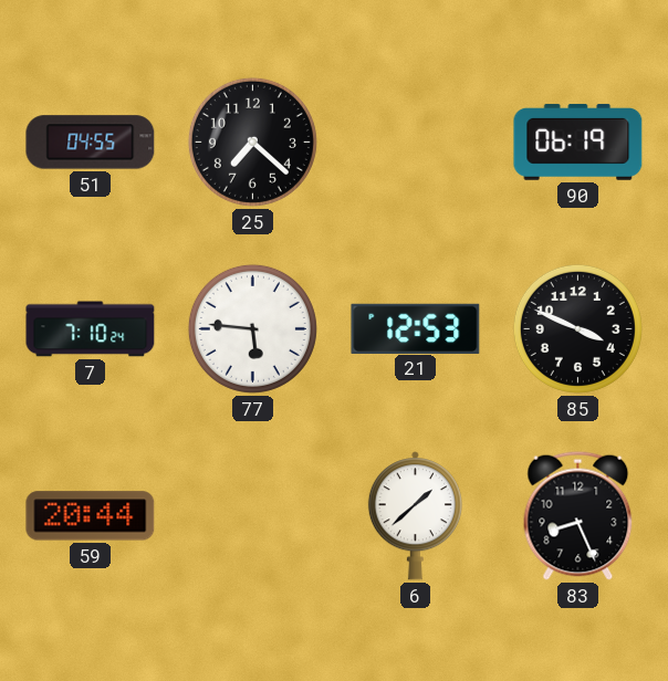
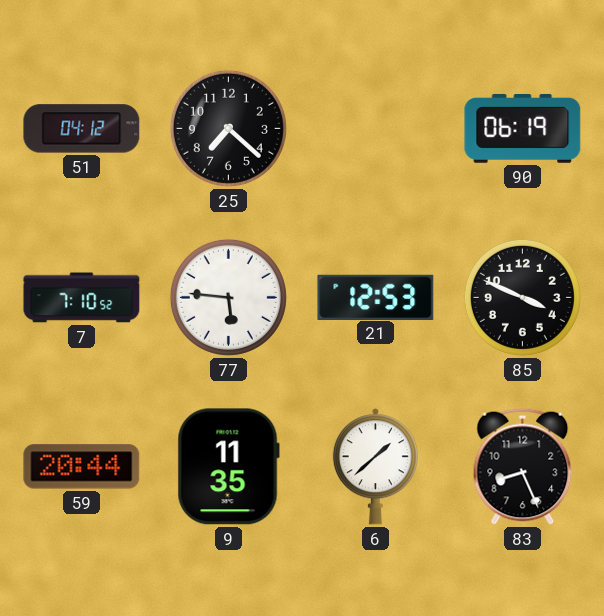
51: 04:55 -> 04:12 (82, 129)
7: 7:10:24 -> 7:10:52 (82, 298)
9: none -> 11:35 (228, 467)
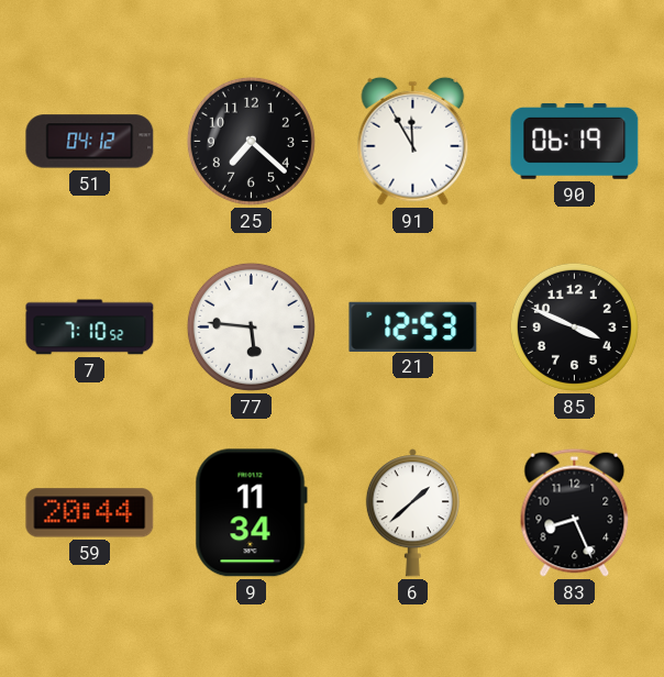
91: none -> 11:55 (413, 141)
9: 11:35 -> 11:34 (251, 513)
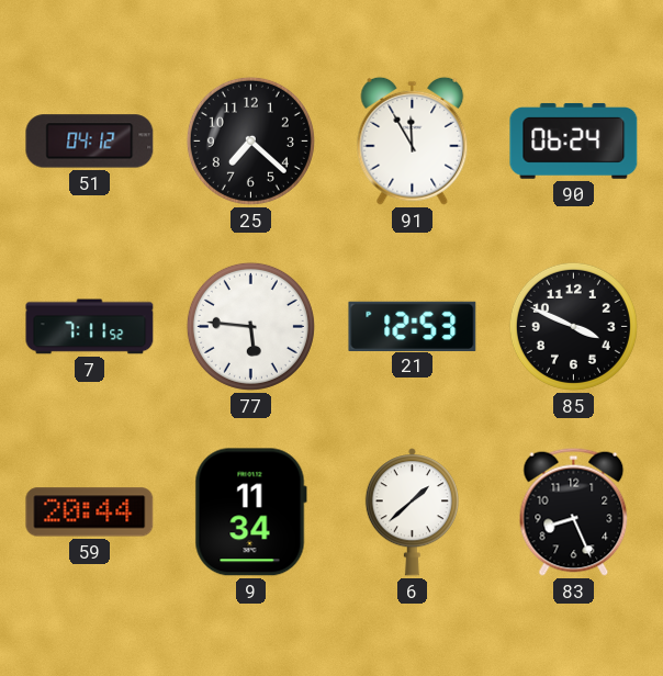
90: 06:19 -> 06:24 (574, 142)
7: 7:10 -> 7:11 (90, 327)
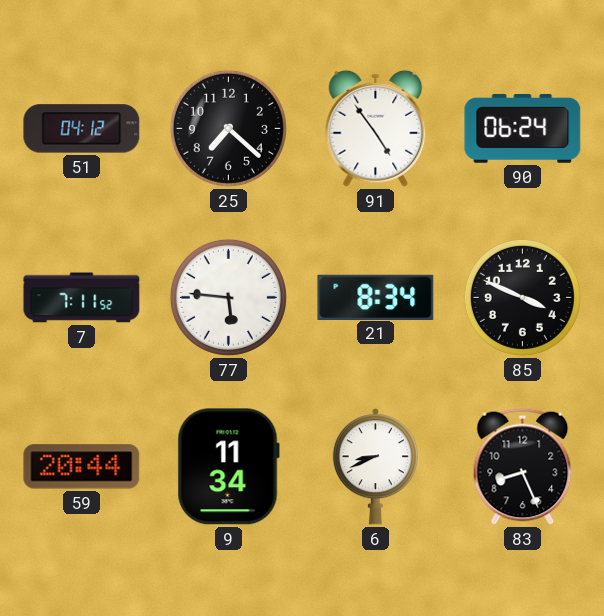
91: 11:55 -> 4:54 (376, 128)
21: 12:53 -> 8:34 (376, 297)
6: 1:38 -> 8:41 (375, 467)
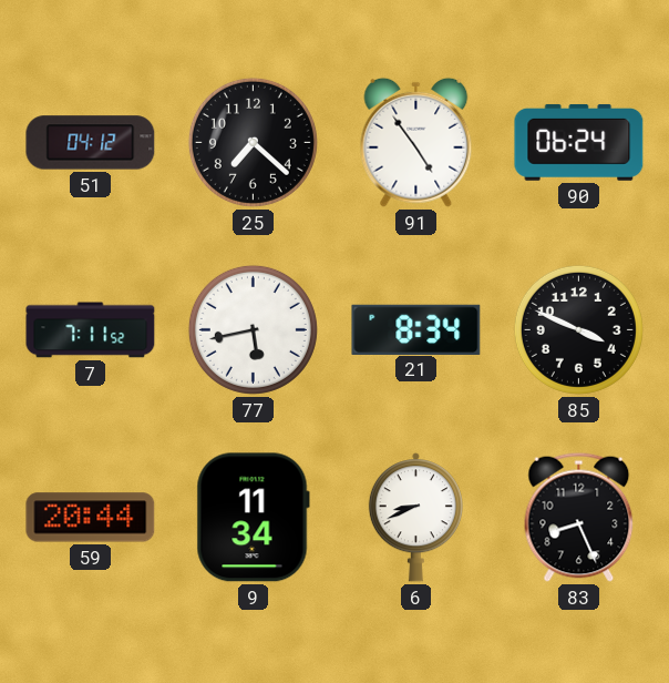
77: 5:46 -> 5:43 (253, 329)
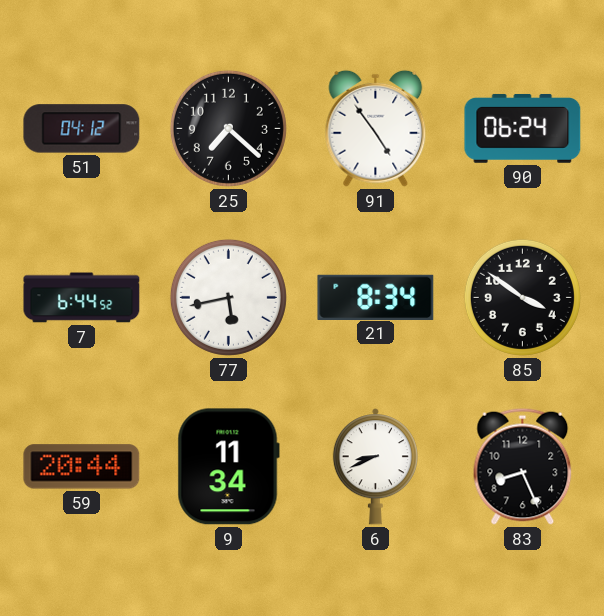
7: 7:11 -> 6:44 (82, 298)
85: 3:49 -> 3:51 (522, 297)
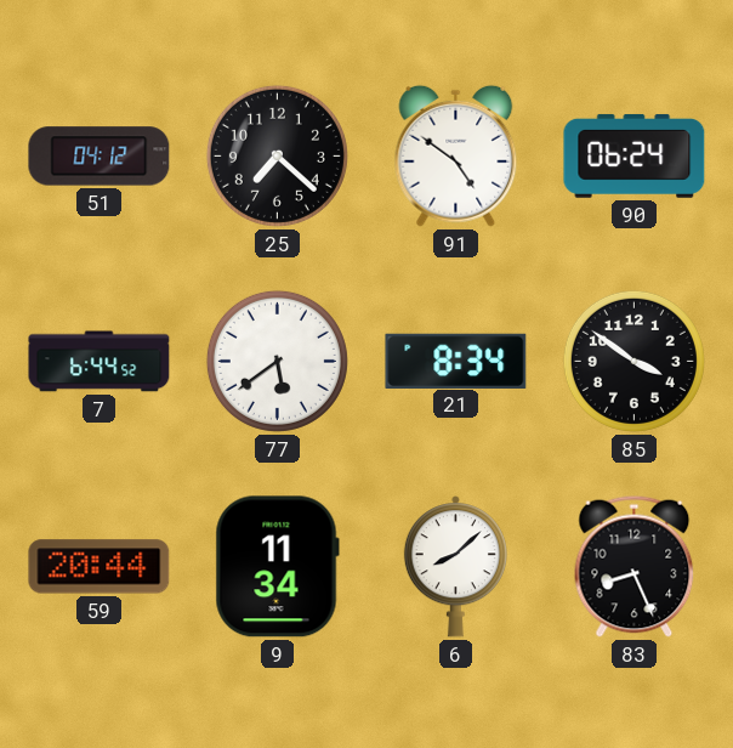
91: 4:54 -> 4:51 (456, 155)
77: 5:43 -> 5:39 (277, 361)
6: 8:41 -> 8:08 (455, 567)
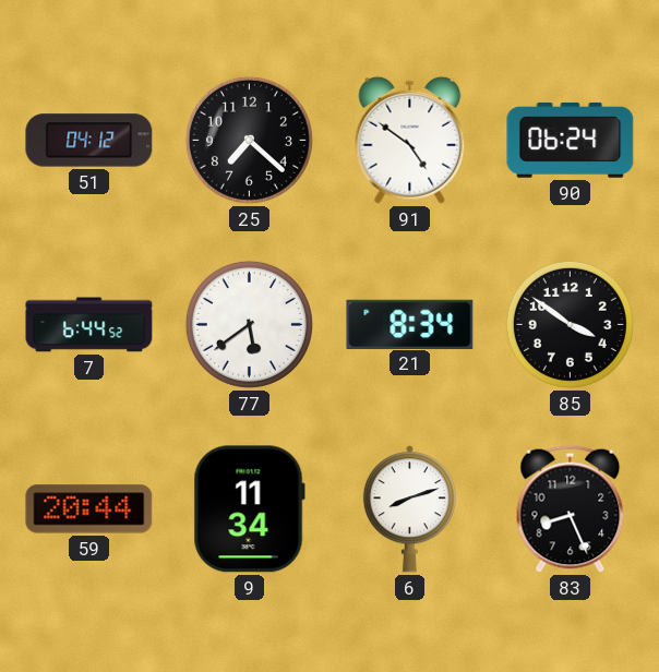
6: 8:08 -> 8:12 (409, 509)
